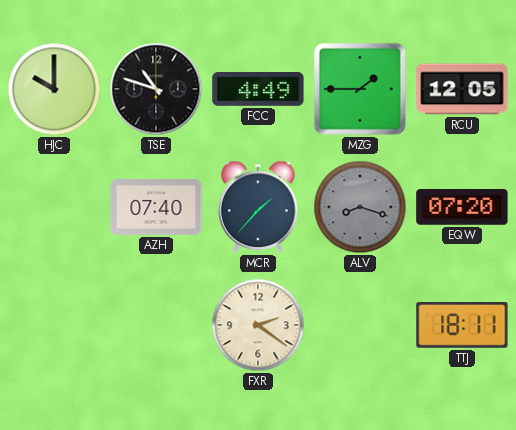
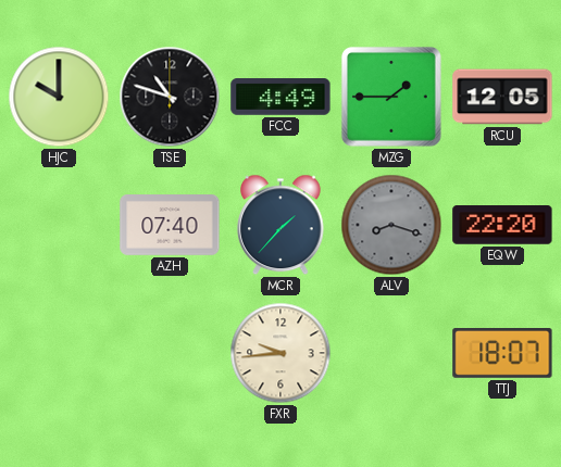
EQW: 07:20 -> 22:20 (502, 225)
FXR: 2:21 -> 9:44 (280, 353)
TTJ: 18:11 -> 18:07 (502, 354)
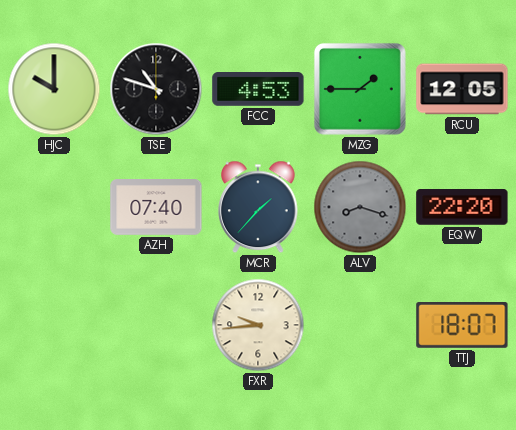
FCC: 4:49 -> 4:53 (258, 90)
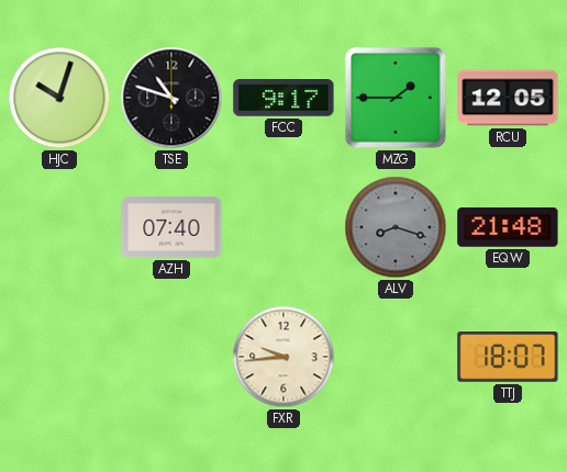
HJC: 10:00 -> 10:03 (59, 98)
FCC: 4:53 -> 9:17 (283, 99)
MCR: 1:37 -> none (259, 207)
EQW: 22:20 -> 21:48 (508, 227)
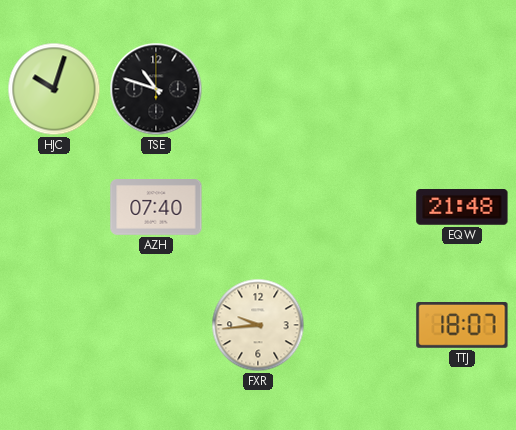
FCC: 9:17 -> none (283, 99)
MZG: 1:45 -> none (396, 98)
RCU: 12:05 -> none (508, 98)
ALV: 8:18 -> none (396, 227)
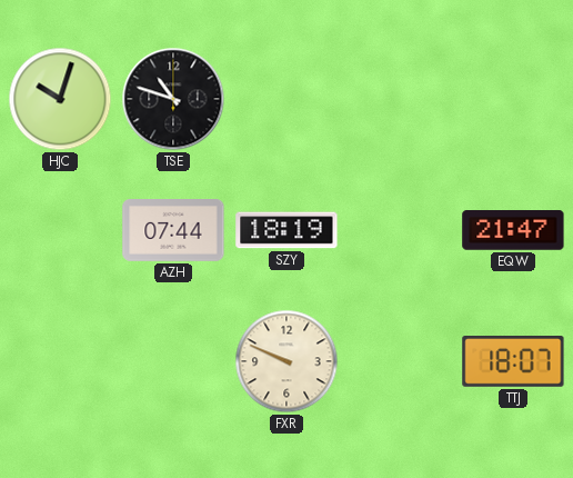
AZH: 07:40 -> 07:44 (173, 231)
SZY: none -> 18:19 (286, 230)
EQW: 21:48 -> 21:47 (513, 230)
FXR: 9:44 -> 9:49 (286, 361)
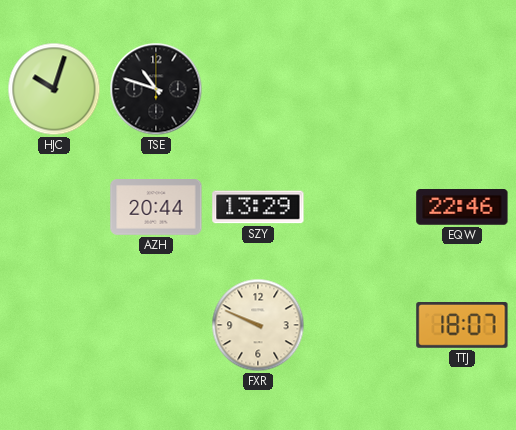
AZH: 07:44 -> 20:44 (156, 208)
SZY: 18:19 -> 13:29 (258, 207)
EQW: 21:47 -> 22:46 (462, 207)
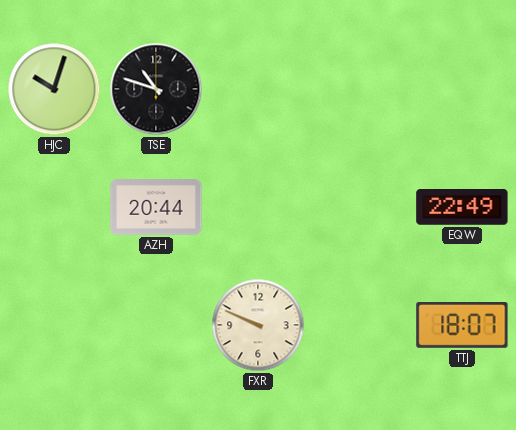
SZY: 13:29 -> none (258, 207)
EQW: 22:46 -> 22:49 (462, 207)
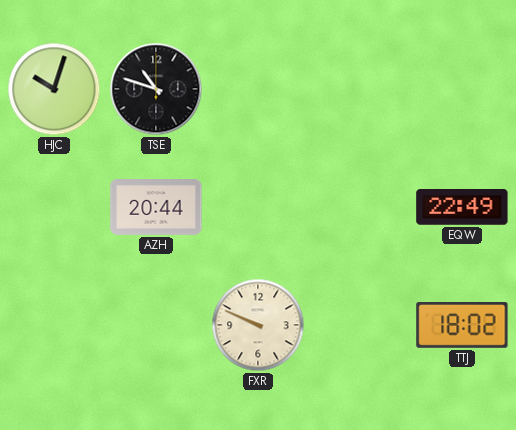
TTJ: 18:07 -> 18:02 (462, 326)
